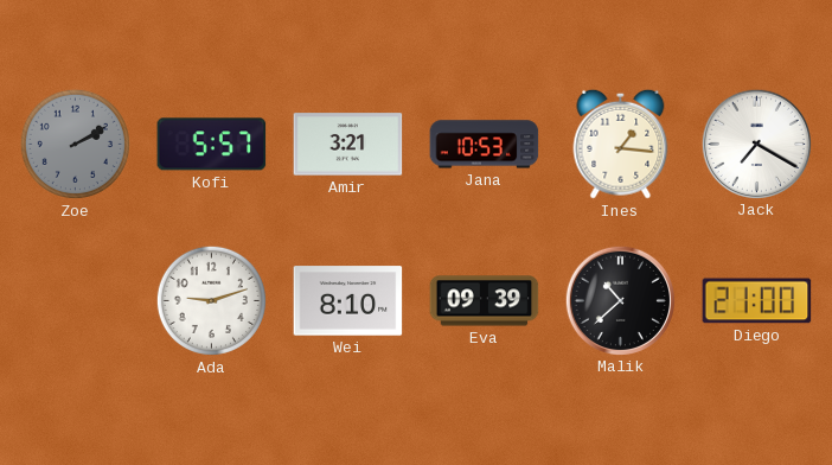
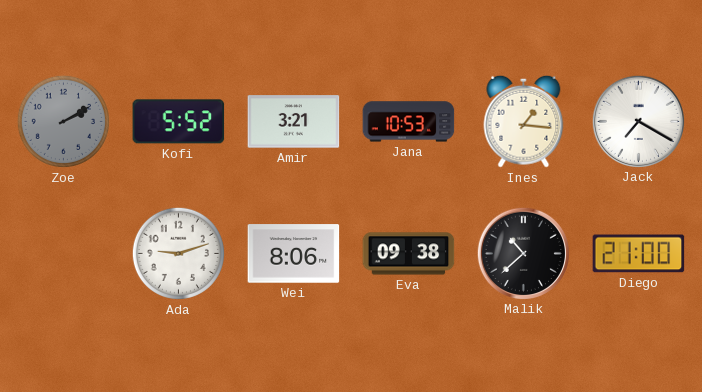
Kofi: 5:57 -> 5:52 (179, 122)
Wei: 8:10 -> 8:06 (294, 254)
Eva: 09:39 -> 09:38 (409, 254)
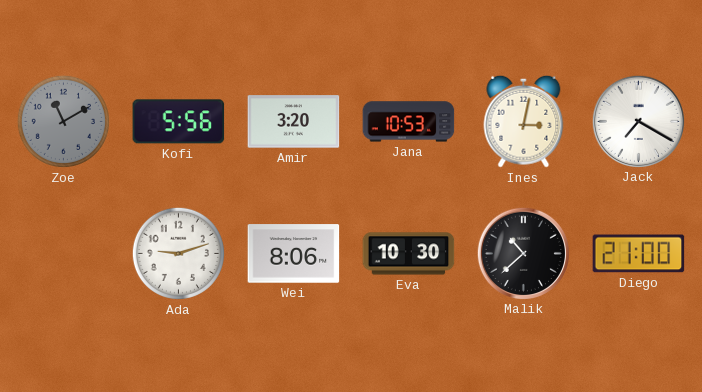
Zoe: 2:10 -> 11:10 (63, 121)
Kofi: 5:52 -> 5:56 (179, 122)
Amir: 3:21 -> 3:20 (294, 122)
Ines: 1:16 -> 3:02 (524, 121)
Eva: 09:38 -> 10:30 (409, 254)
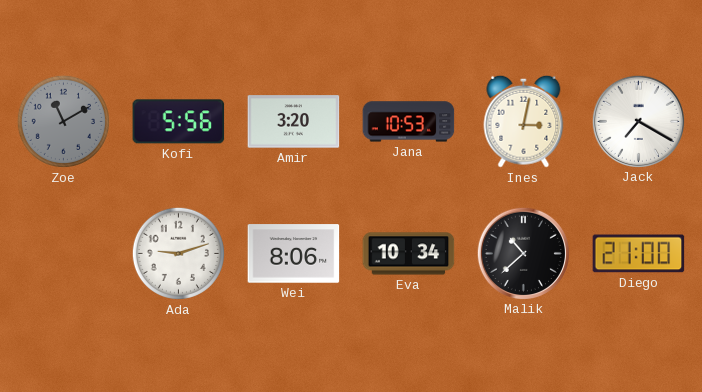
Eva: 10:30 -> 10:34 (409, 254)
